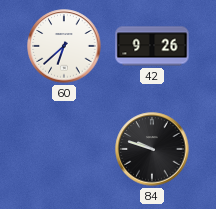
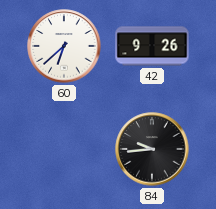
84: 9:48 -> 9:44 (152, 149)
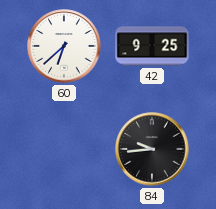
42: 9:26 -> 9:25 (152, 46)
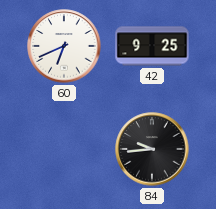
60: 6:38 -> 6:41 (64, 46)
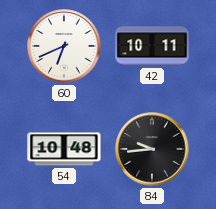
42: 9:25 -> 10:11 (152, 46)
54: none -> 10:48 (64, 149)
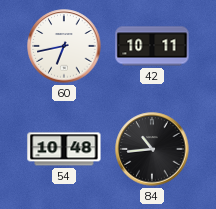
60: 6:41 -> 6:43 (64, 46)
84: 9:44 -> 10:44 (152, 149)
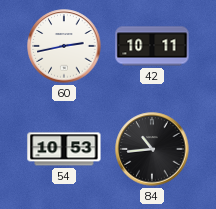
60: 6:43 -> 2:43 (64, 46)
54: 10:48 -> 10:53 (64, 149)
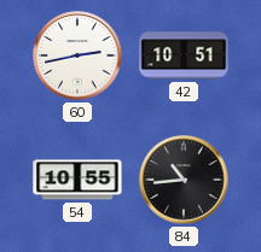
42: 10:11 -> 10:51 (184, 55)
54: 10:53 -> 10:55 (77, 180)
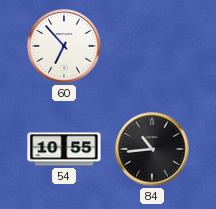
60: 2:43 -> 6:53 (64, 46)
42: 10:51 -> none (184, 55)
